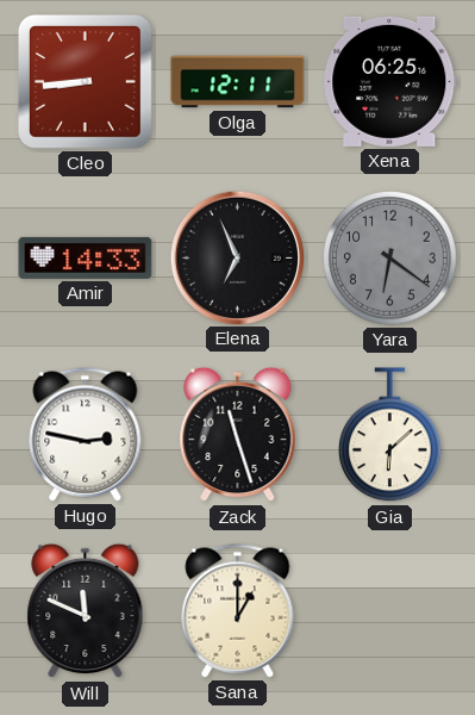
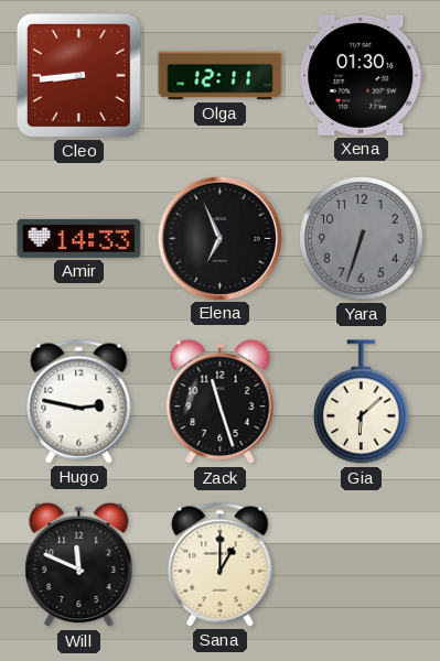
Xena: 06:25 -> 01:30 (362, 75)
Yara: 6:21 -> 6:33 (362, 239)
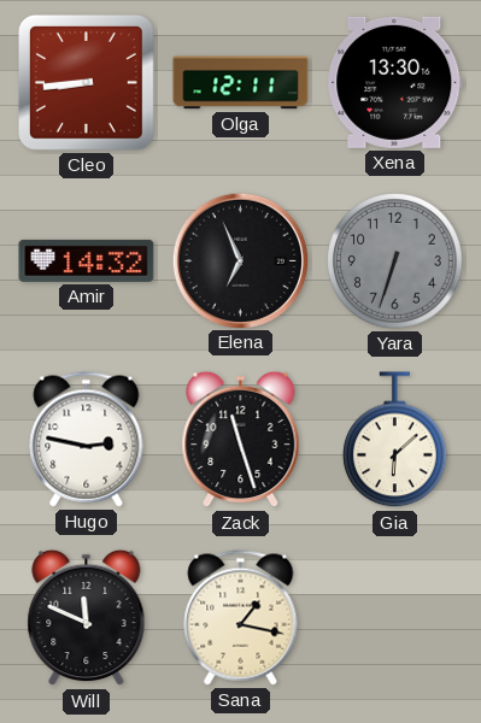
Xena: 01:30 -> 13:30 (395, 82)
Amir: 14:33 -> 14:32 (87, 260)
Sana: 1:00 -> 1:17 (241, 618)
